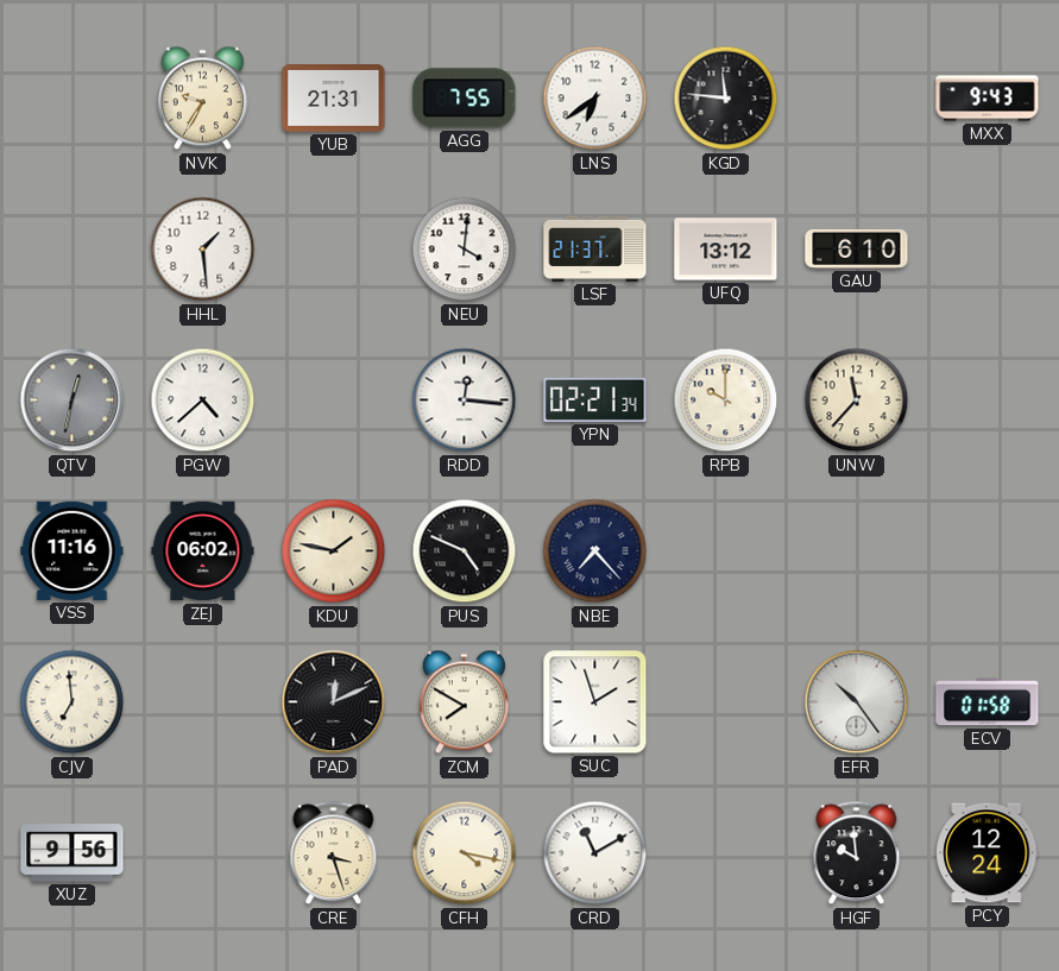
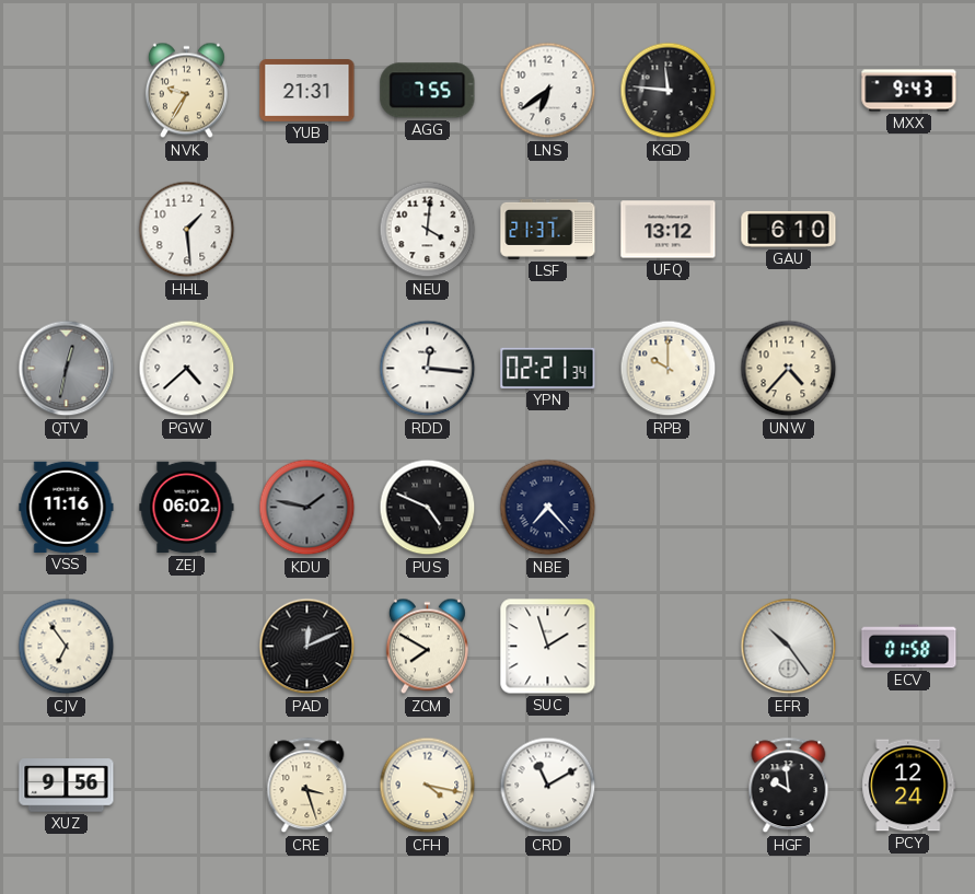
UNW: 11:37 -> 4:37 (789, 369)
KDU dial: cream -> grey (307, 508)
CJV: 6:59 -> 6:54 (67, 647)
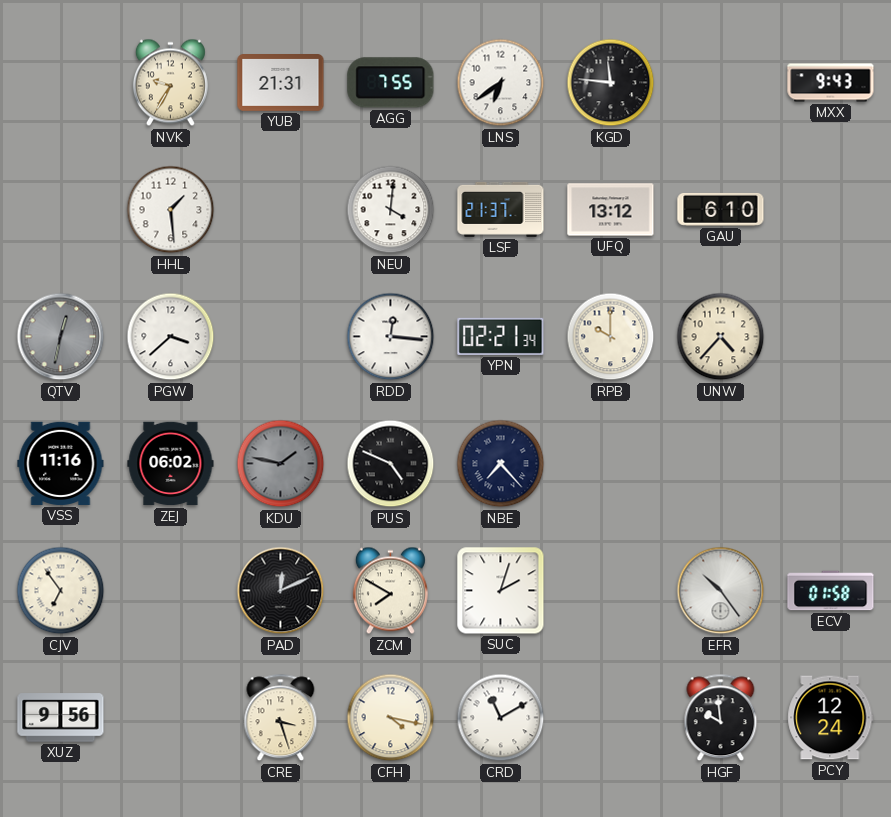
PGW: 4:38 -> 3:38 (171, 337)
SUC: 1:57 -> 2:03 (501, 591)
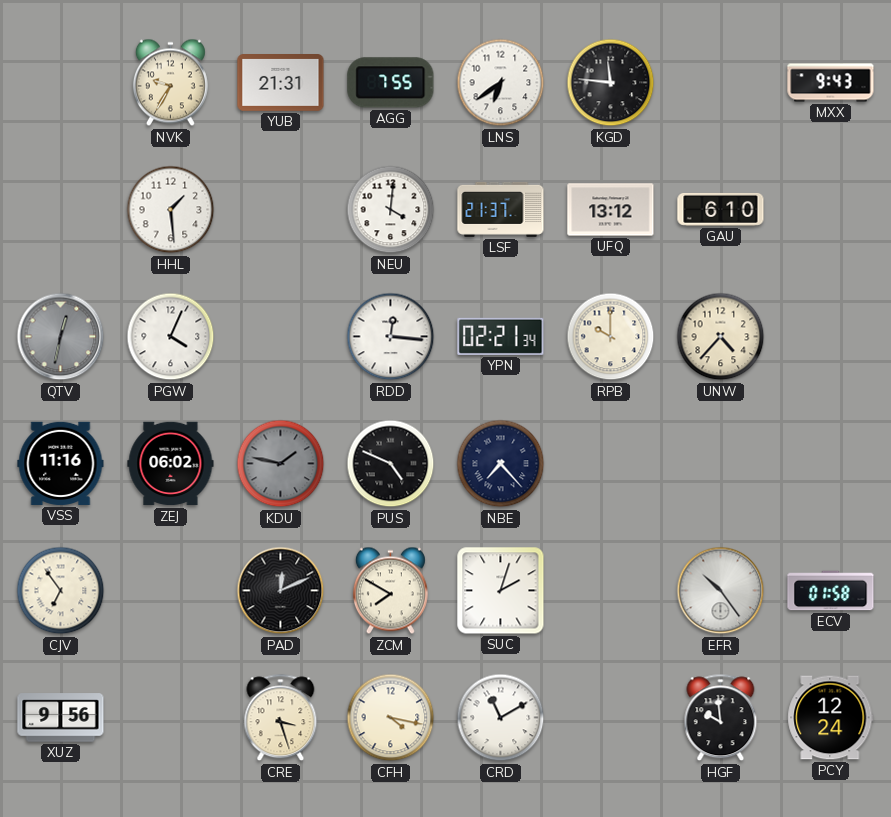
PGW: 3:38 -> 4:04 (171, 337)
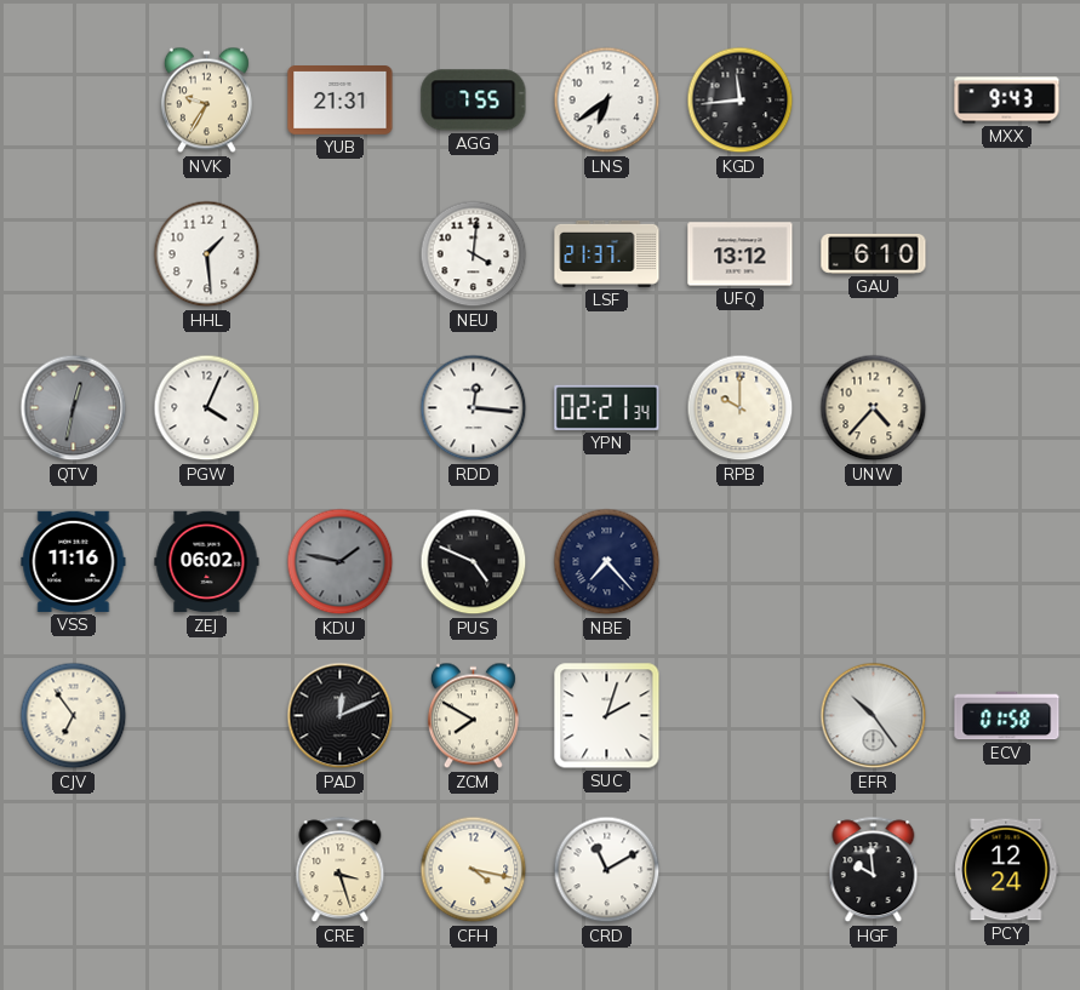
KGD: 11:46 -> 11:44 (741, 101)
XUZ: 9:56 -> none (61, 718)
